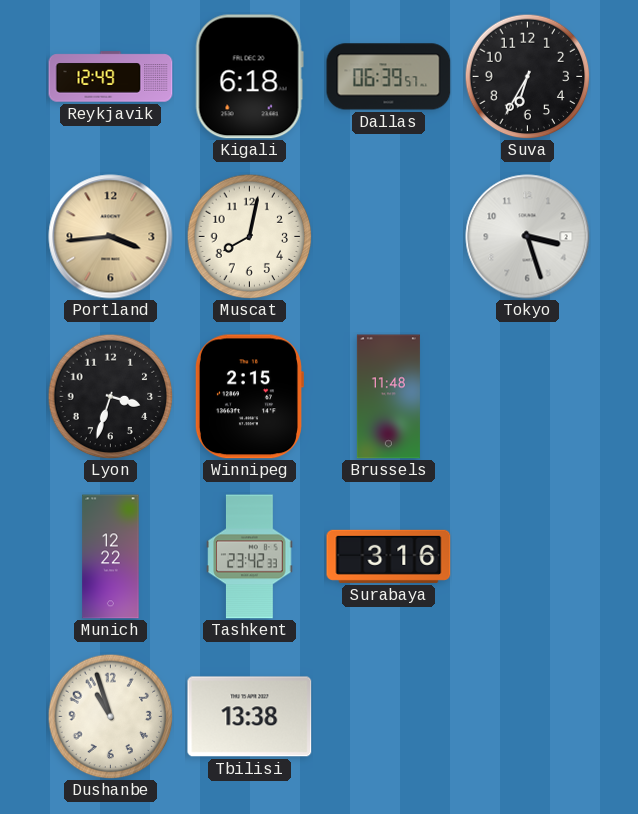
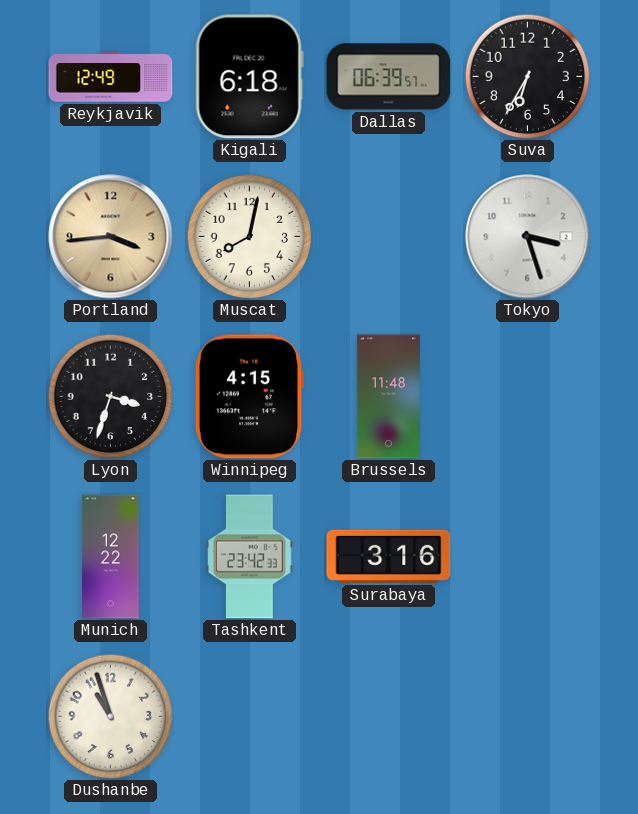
Winnipeg: 2:15 -> 4:15 (249, 397)
Tbilisi: 13:38 -> none (250, 717)
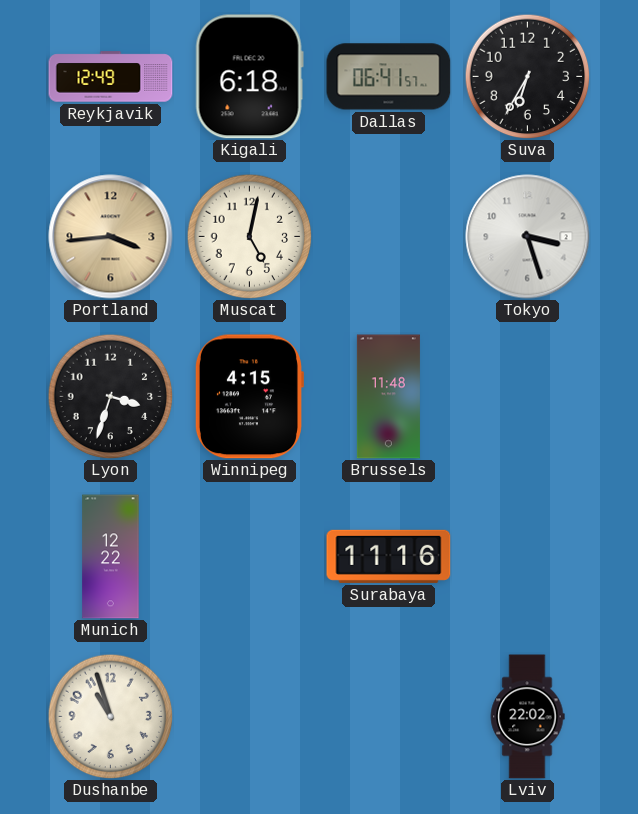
Dallas: 06:39 -> 06:41 (389, 77)
Muscat: 8:02 -> 5:02 (249, 236)
Tashkent: 23:42 -> none (250, 557)
Surabaya: 3:16 -> 11:16 (389, 556)
Lviv: none -> 22:02 (527, 717)
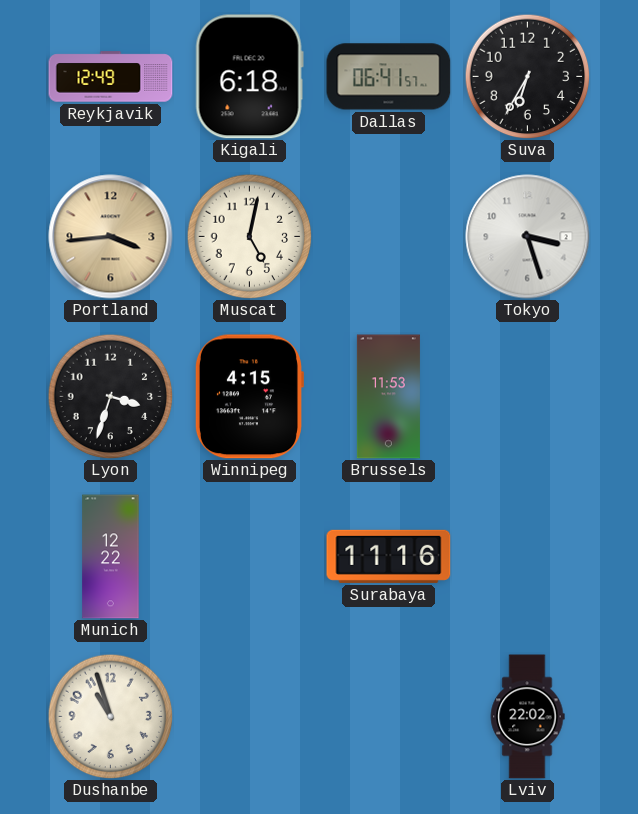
Brussels: 11:48 -> 11:53 (388, 397)
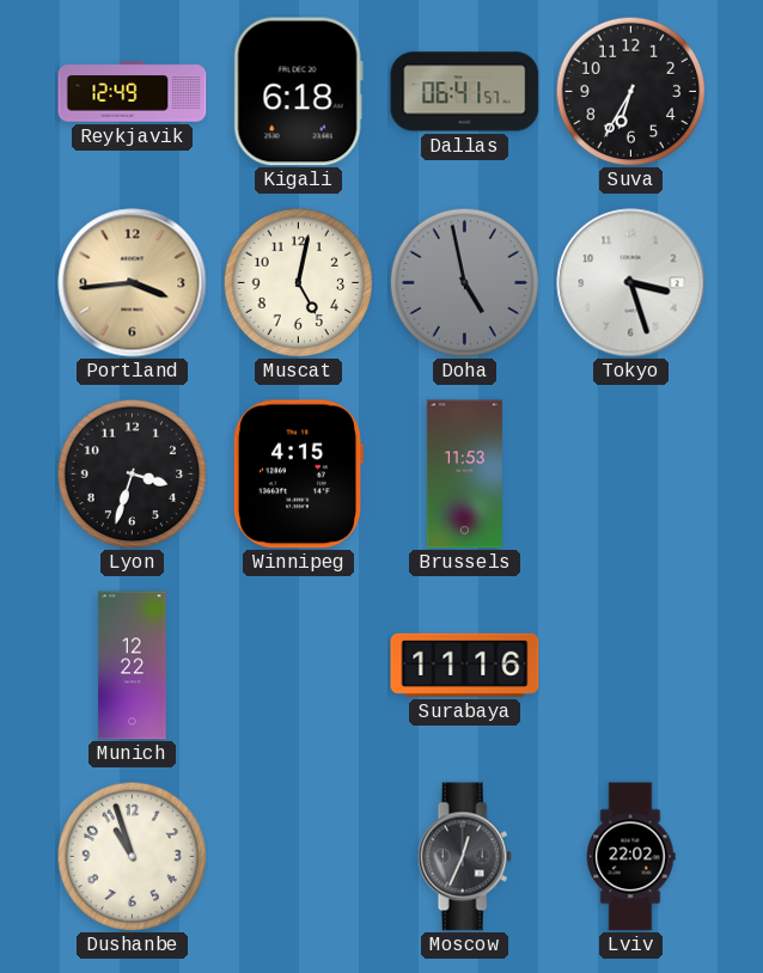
Doha: none -> 4:58 (464, 282)
Moscow: none -> 12:34 (464, 857)
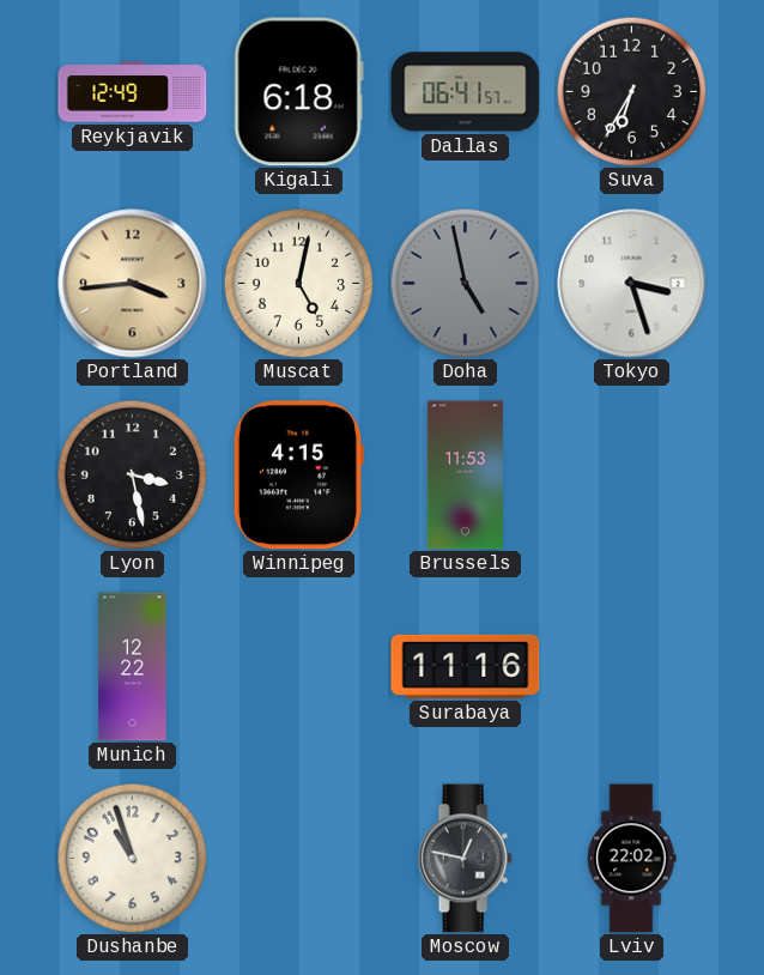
Lyon: 3:33 -> 3:28 (132, 474)
Moscow: 12:34 -> 12:47 (465, 859)
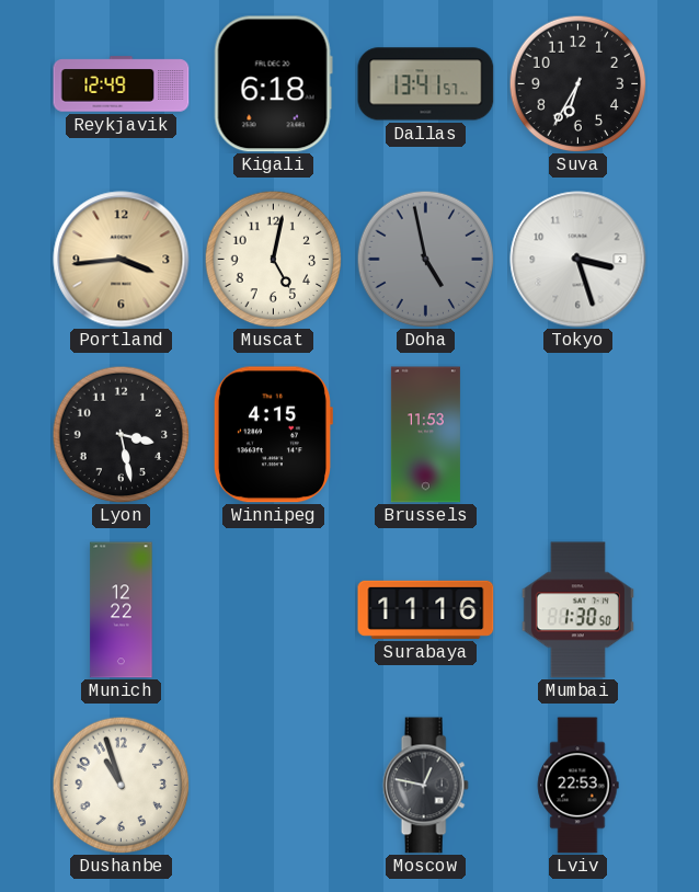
Dallas: 06:41 -> 13:41 (426, 84)
Mumbai: none -> 1:30 (577, 610)
Lviv: 22:02 -> 22:53 (577, 786)
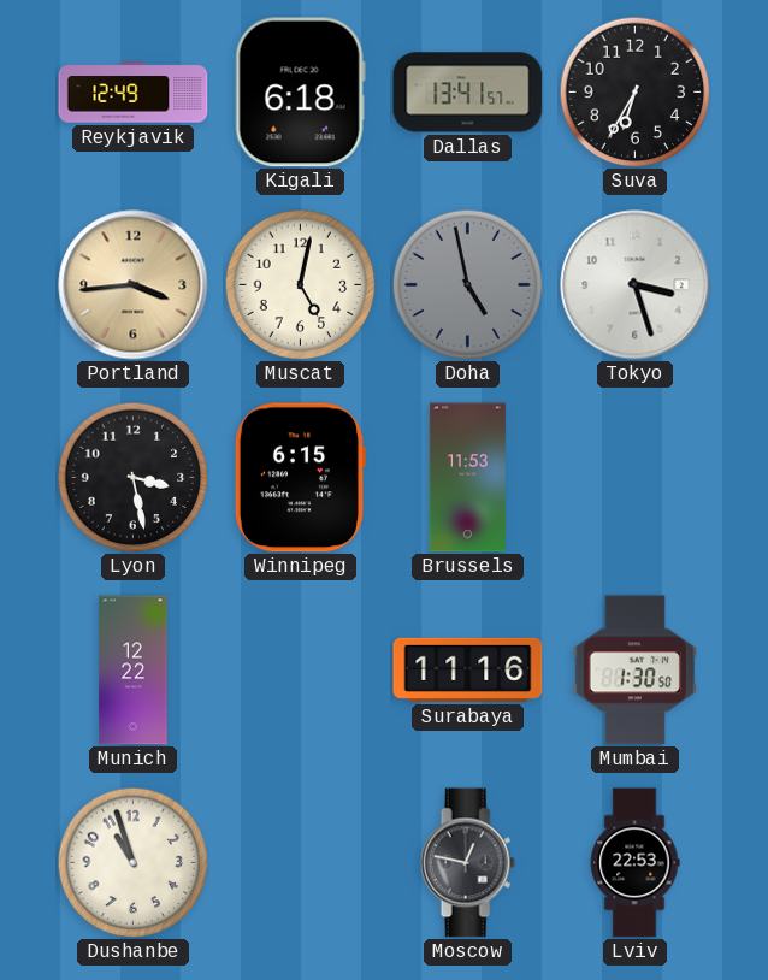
Winnipeg: 4:15 -> 6:15 (300, 478)
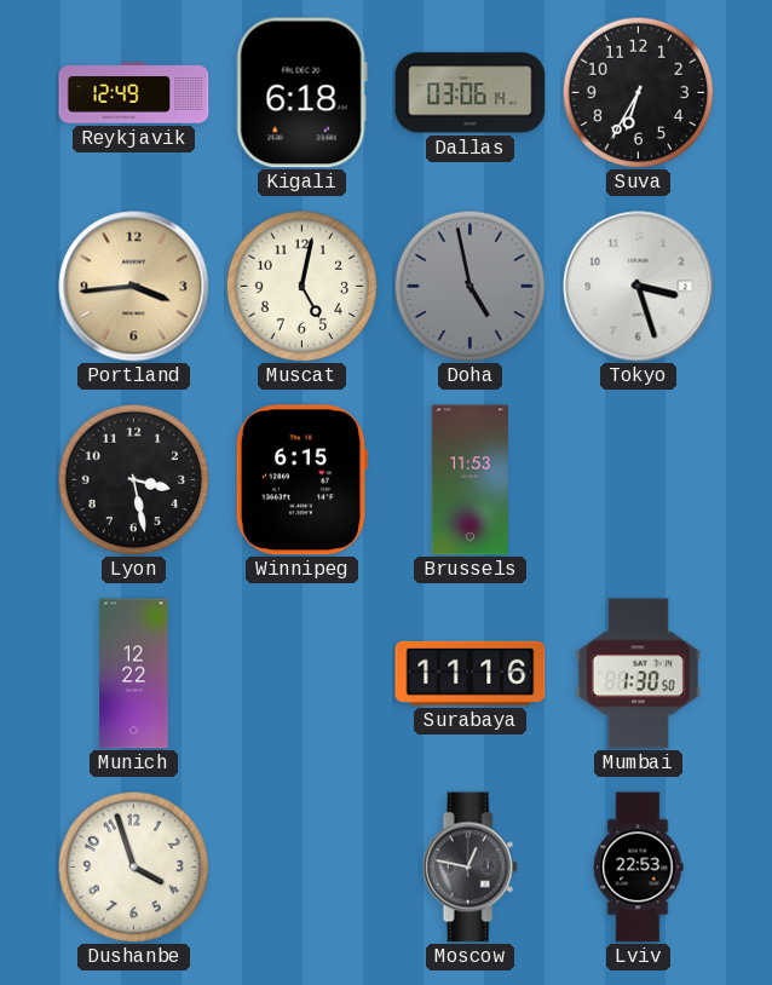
Dallas: 13:41 -> 03:06 (471, 93)
Dushanbe: 10:57 -> 3:57 (133, 866)
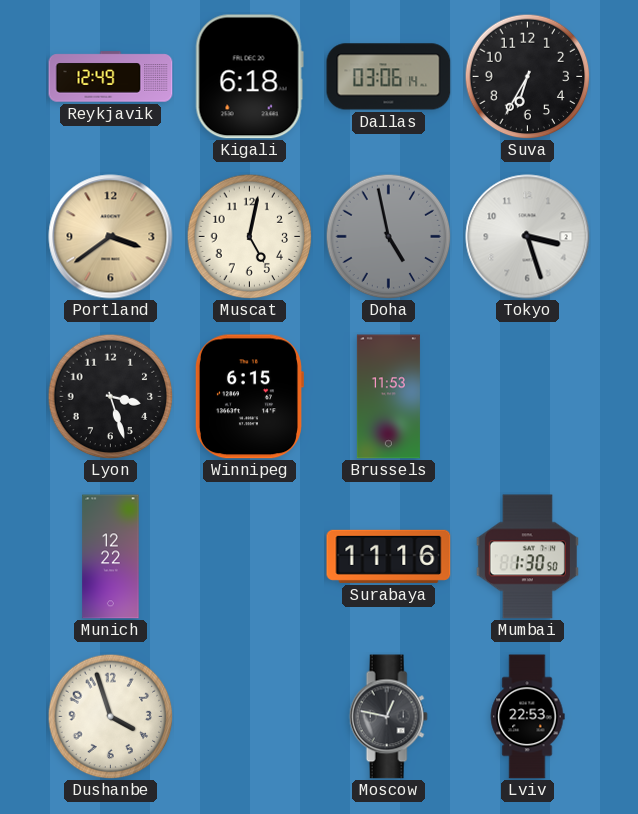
Portland: 3:44 -> 3:39 (111, 237)
Lyon: 3:28 -> 3:27 (110, 396)
